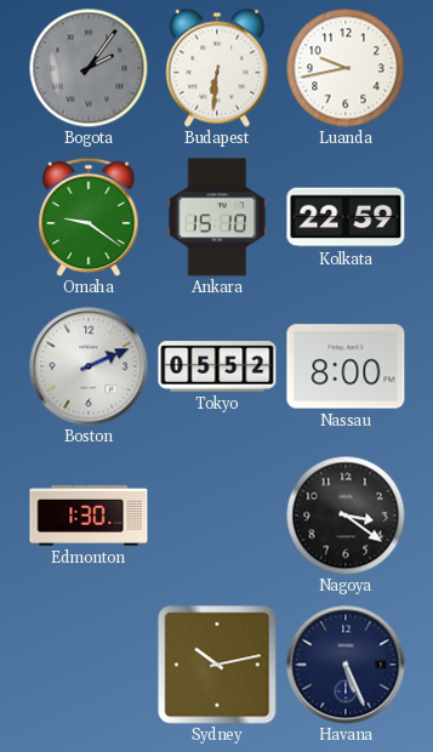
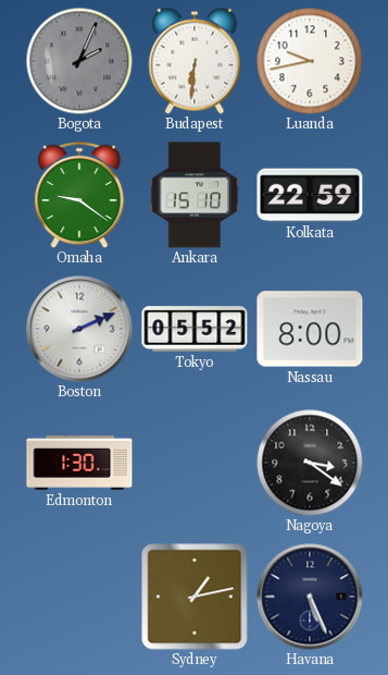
Bogota: 2:06 -> 2:04 (79, 61)
Sydney: 10:13 -> 1:13 (195, 597)
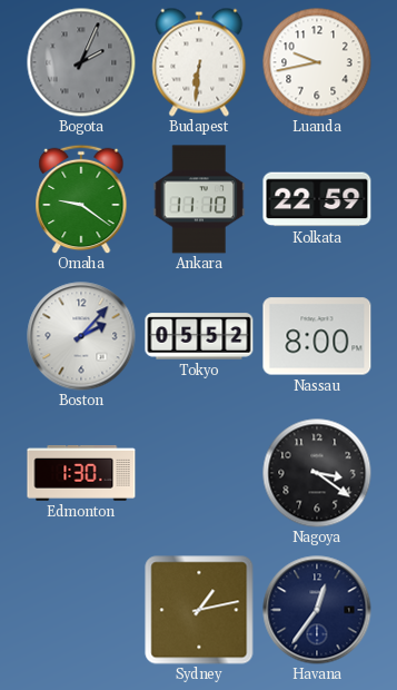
Ankara: 15:10 -> 11:10 (199, 199)
Boston: 2:11 -> 2:07 (81, 336)
Havana: 5:26 -> 12:36 (317, 610)
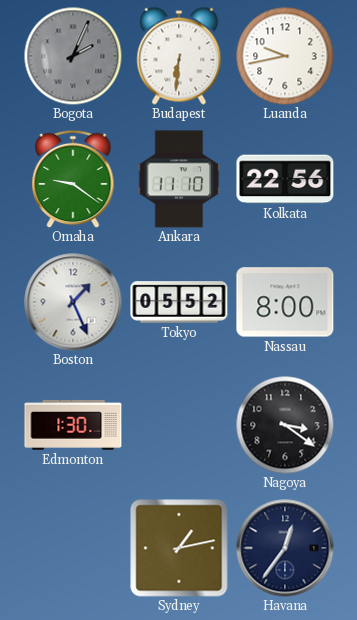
Kolkata: 22:59 -> 22:56 (285, 179)
Boston: 2:07 -> 1:26 (73, 302)
